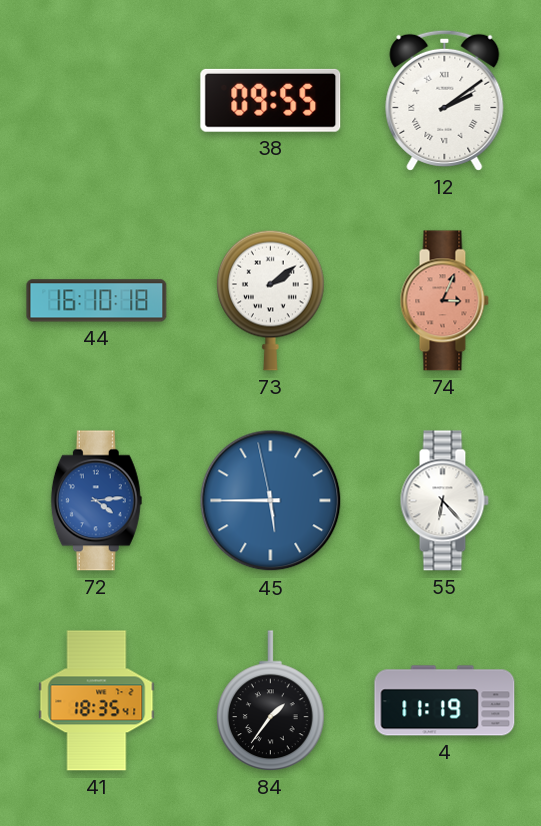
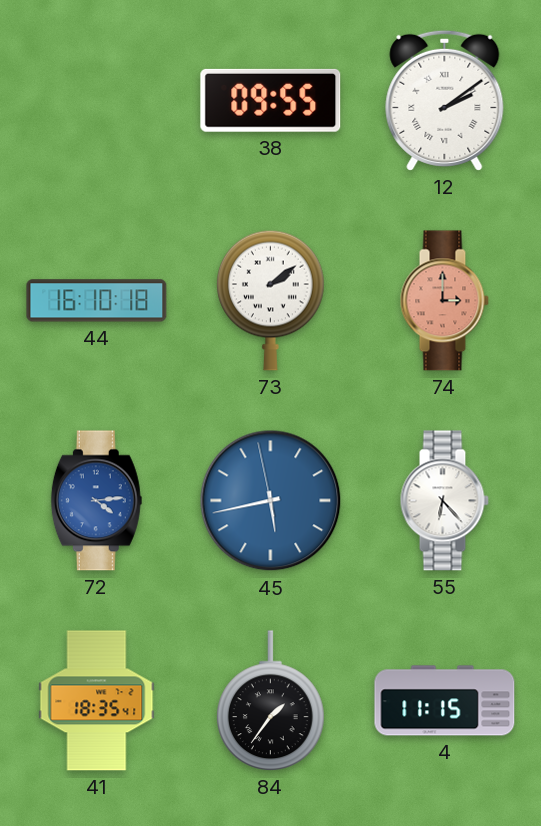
74: 3:04 -> 3:00 (444, 301)
45: 5:44 -> 5:42 (271, 501)
4: 11:19 -> 11:15 (445, 701)
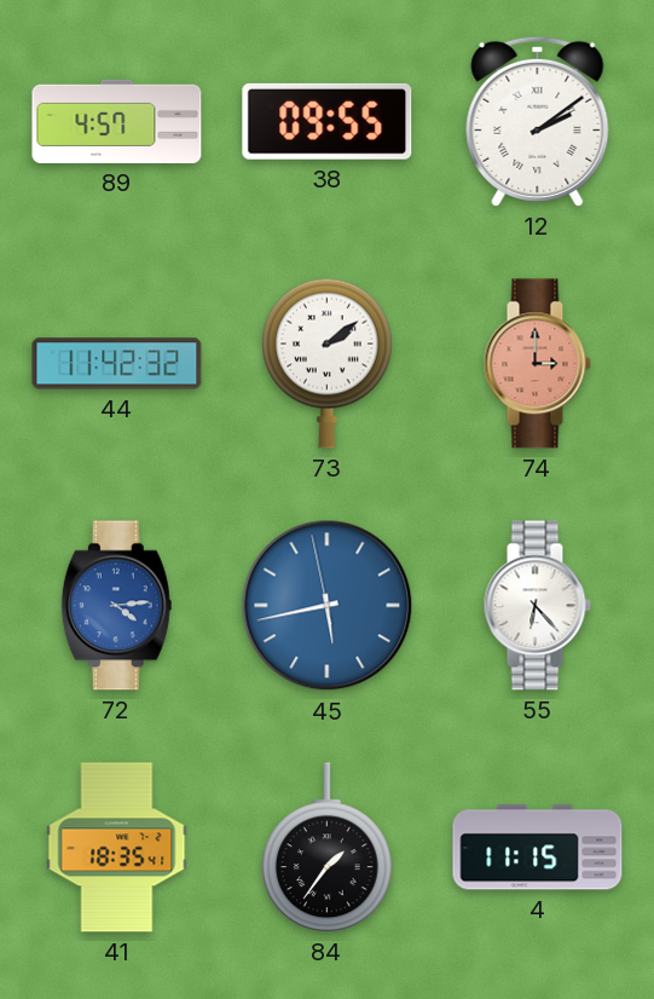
89: none -> 4:57 (117, 121)
44: 16:10 -> 11:42 (117, 364)
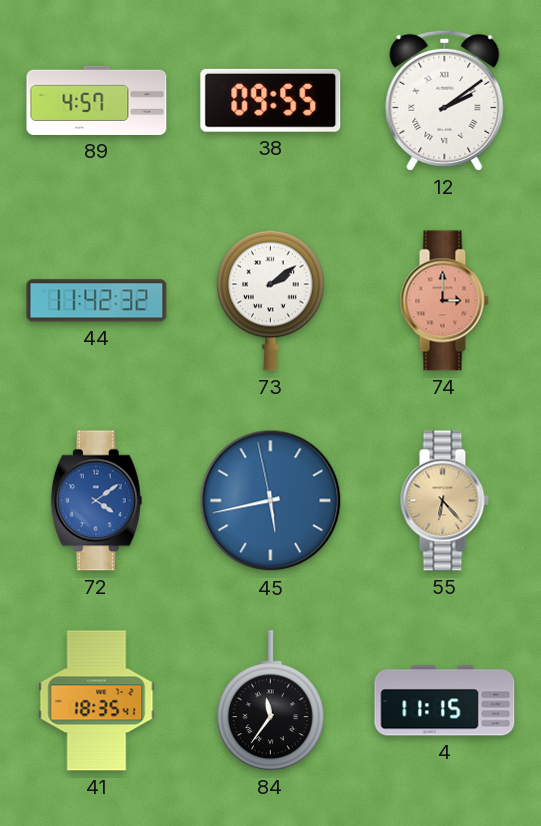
72: 4:14 -> 4:09 (96, 501)
55 dial: white -> champagne (444, 501)
84: 1:36 -> 11:36 (271, 701)
